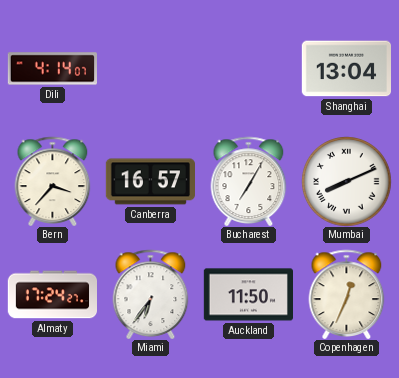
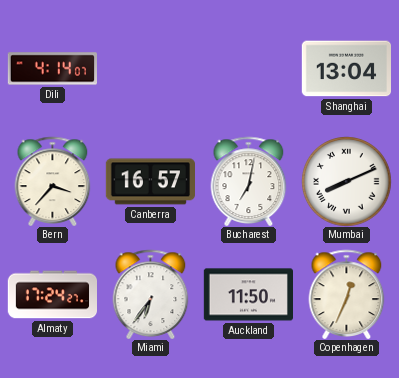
Bucharest: 7:05 -> 7:02 (249, 181)
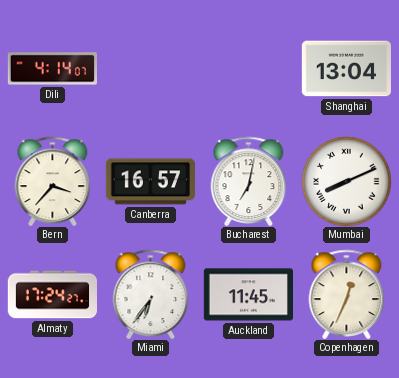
Auckland: 11:50 -> 11:45 (248, 295)
